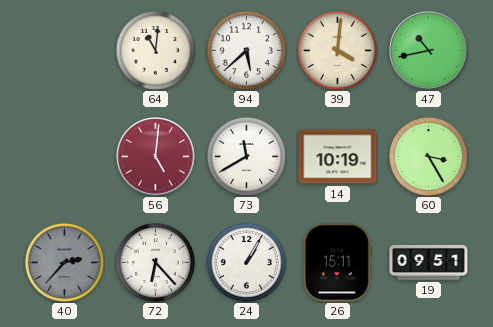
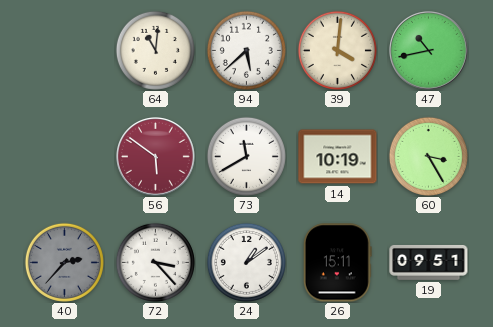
56: 5:01 -> 5:51 (156, 157)
72: 6:23 -> 3:23 (155, 262)
24: 1:05 -> 1:09 (246, 262)
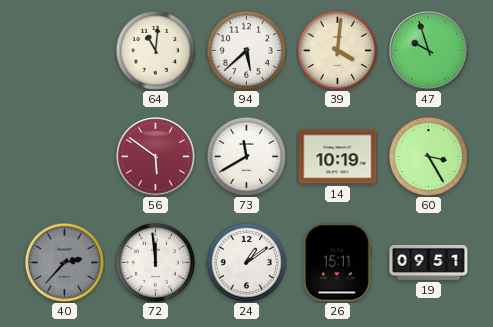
47: 10:43 -> 9:57 (429, 51)
72: 3:23 -> 11:59 (155, 262)
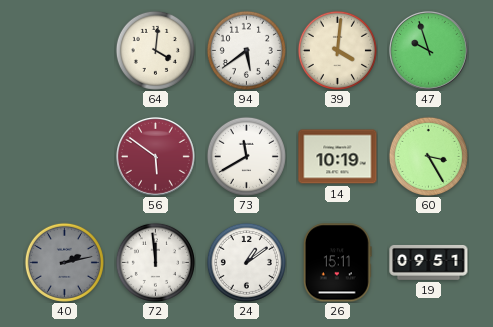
64: 11:01 -> 4:01 (155, 50)
94: 5:38 -> 5:39 (246, 50)
40: 2:37 -> 2:13 (64, 262)
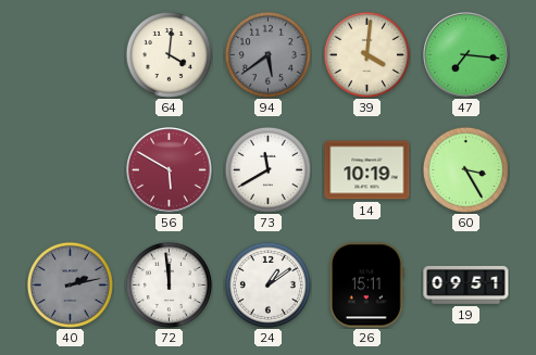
94 dial: white -> grey (267, 54)
47: 9:57 -> 7:16 (466, 55)
56: 5:51 -> 5:50 (170, 170)
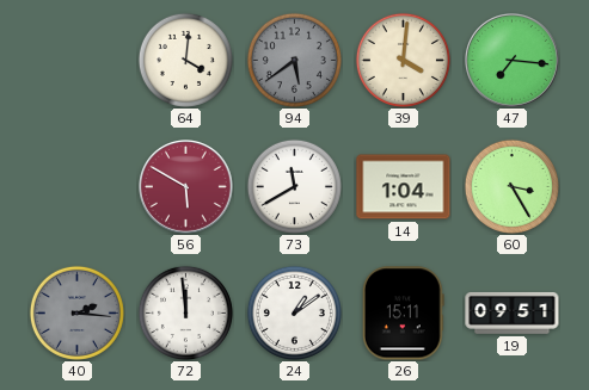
14: 10:19 -> 1:04 (404, 187)
40: 2:13 -> 2:16 (76, 312)
